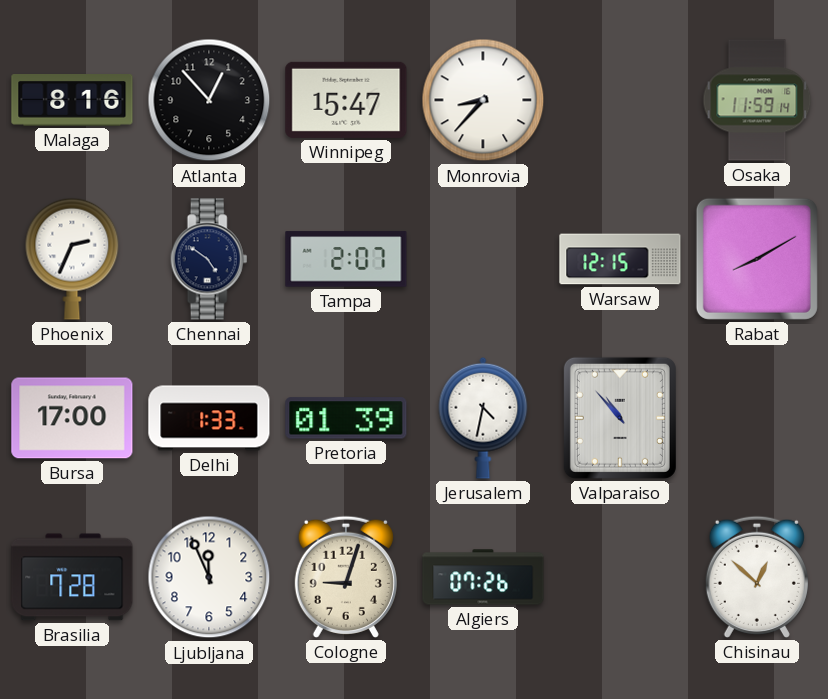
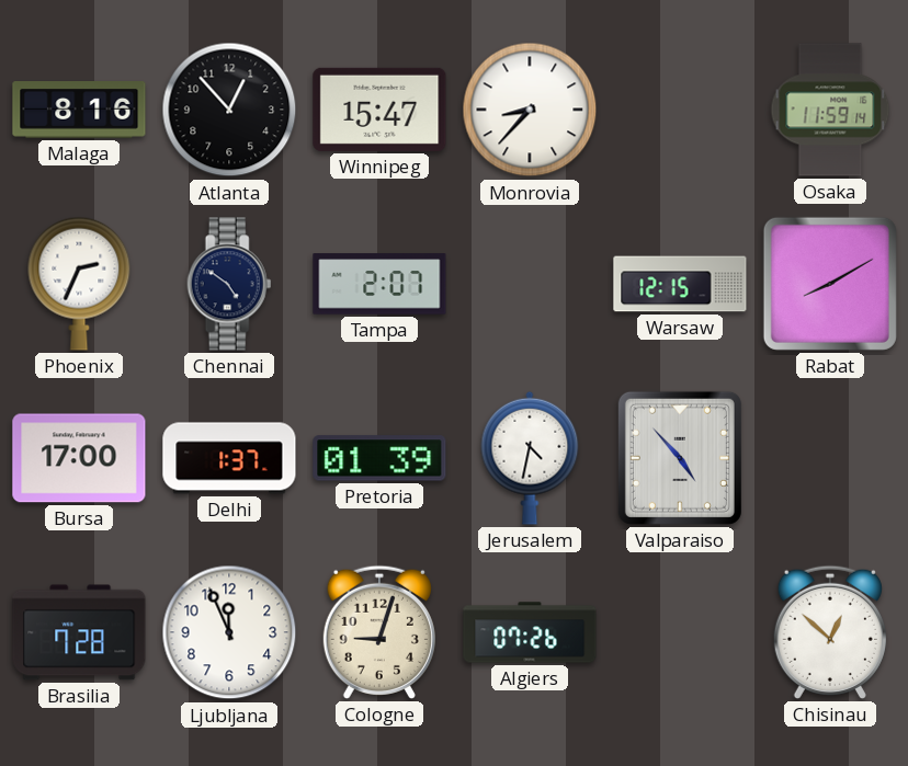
Delhi: 1:33 -> 1:37 (229, 458)
Valparaiso: 10:53 -> 4:53 (680, 458)
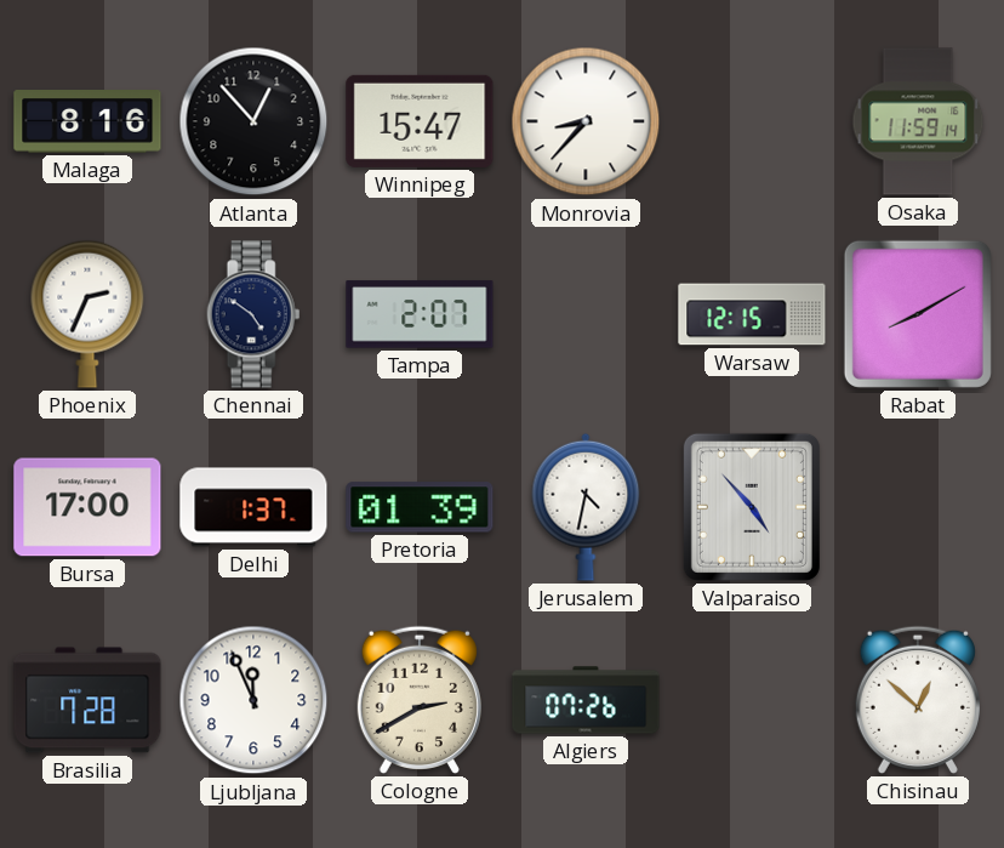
Cologne: 9:03 -> 2:40 (420, 700)
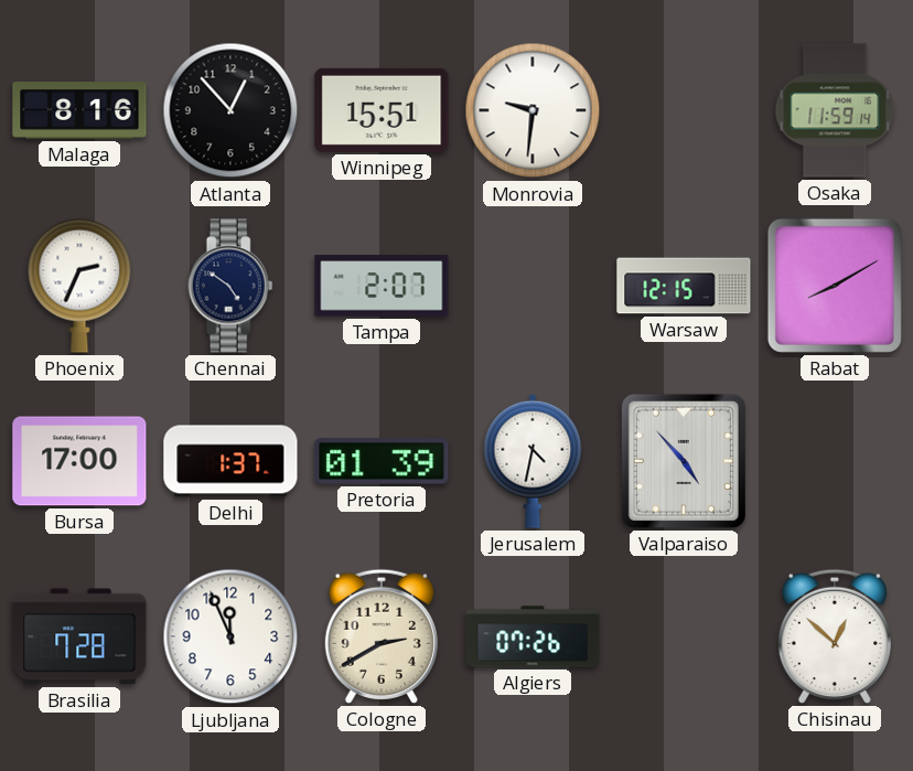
Winnipeg: 15:47 -> 15:51 (382, 110)
Monrovia: 8:37 -> 9:31 (533, 110)
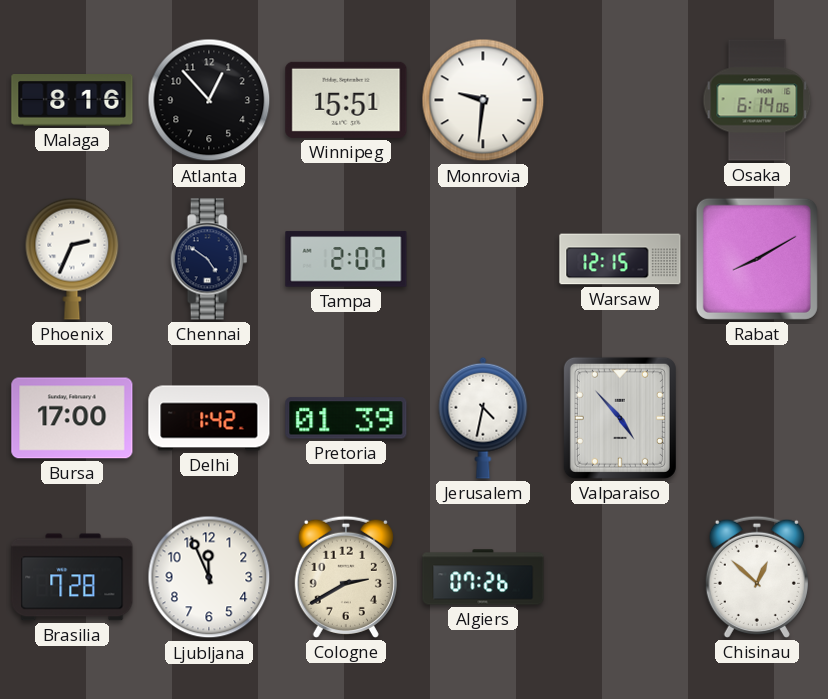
Osaka: 11:59 -> 6:14 (757, 100)
Delhi: 1:37 -> 1:42 (209, 418)
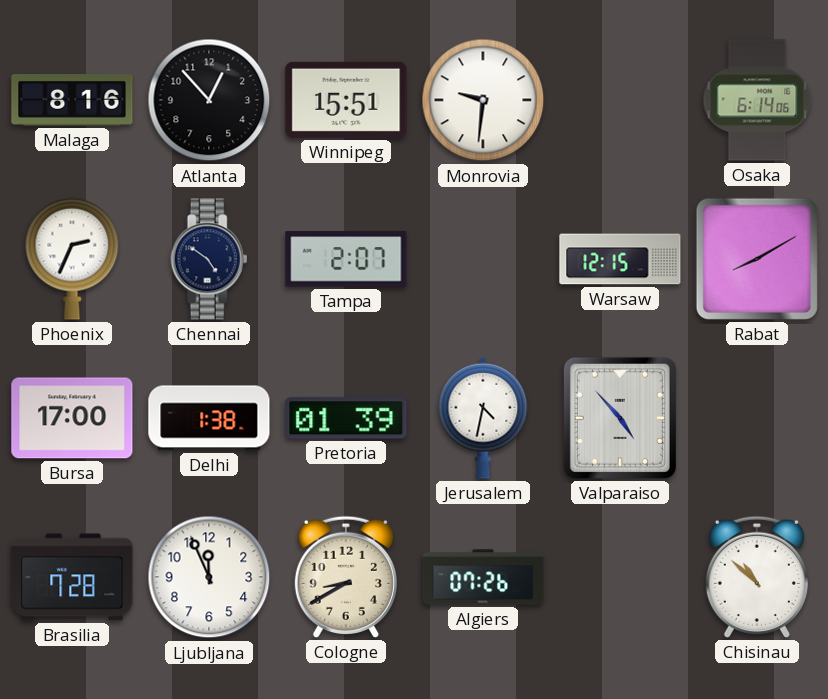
Delhi: 1:42 -> 1:38 (209, 418)
Cologne: 2:40 -> 8:40 (346, 577)
Chisinau: 12:52 -> 10:52 (757, 577)
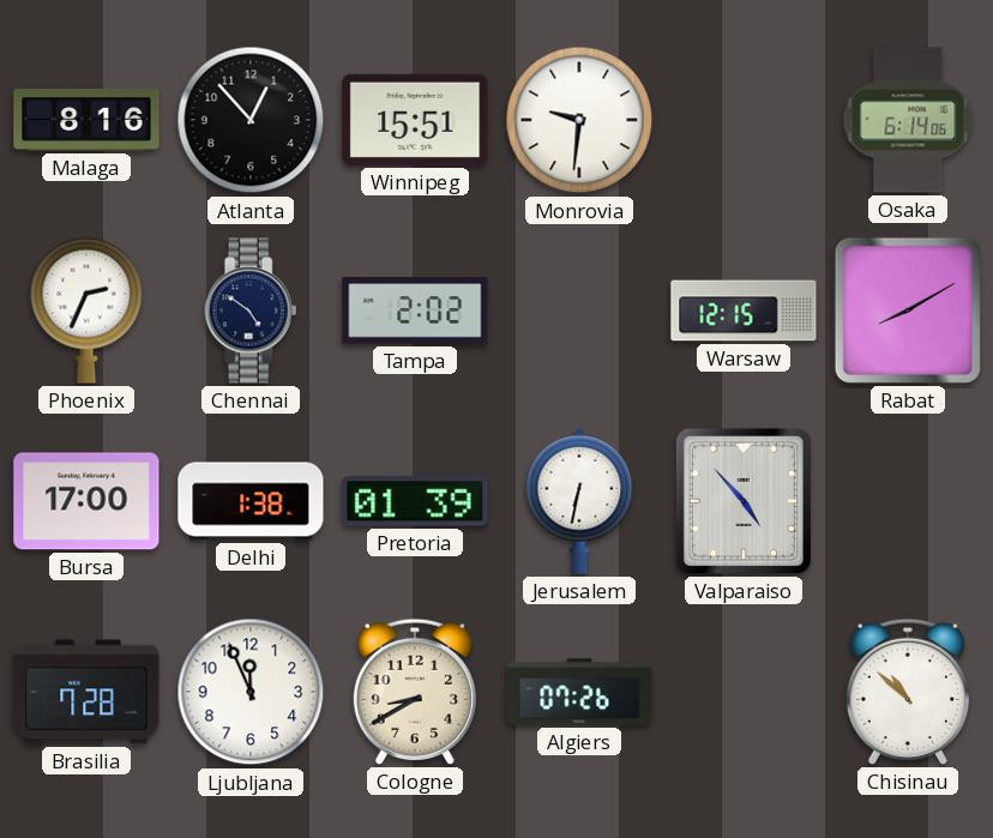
Tampa: 2:07 -> 2:02 (415, 311)
Jerusalem: 4:32 -> 6:32 (579, 501)
